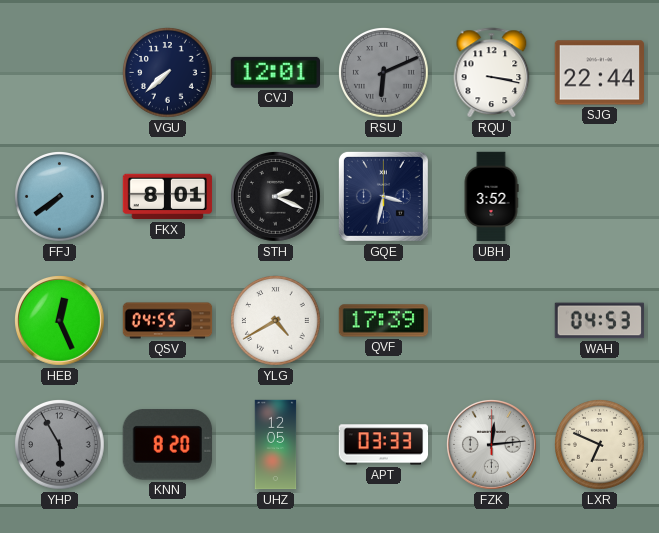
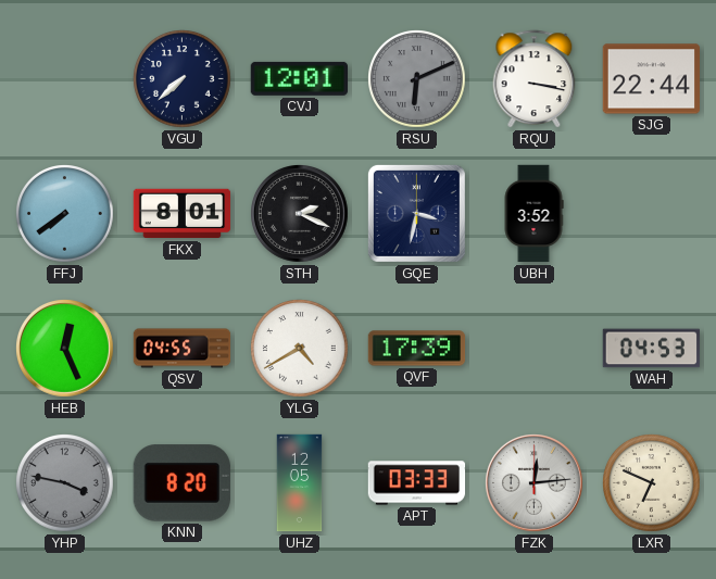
YHP: 5:55 -> 3:47 (65, 483)
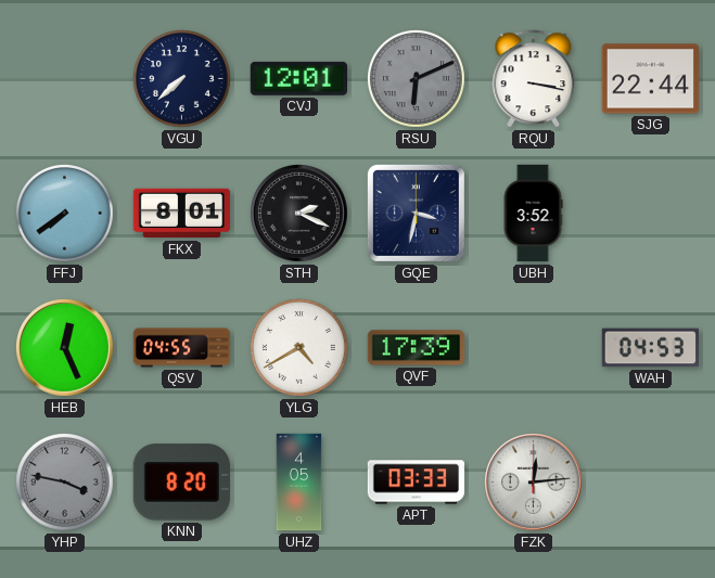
UHZ: 12:05 -> 4:05 (299, 483)
LXR: 6:49 -> none (652, 483)
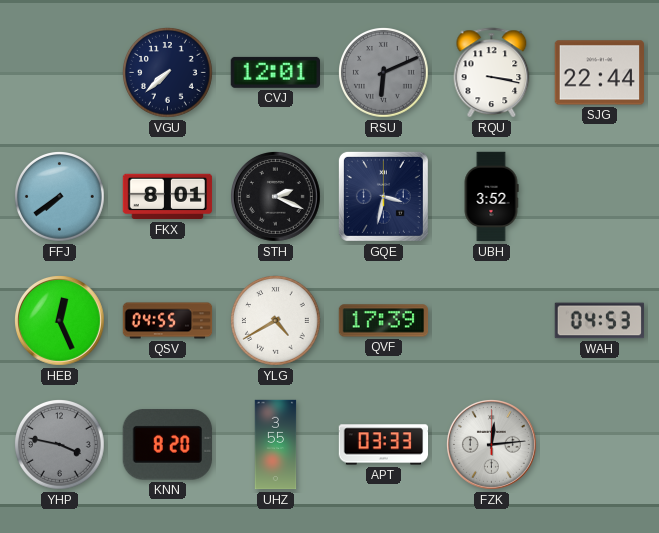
UHZ: 4:05 -> 3:55 (276, 445)
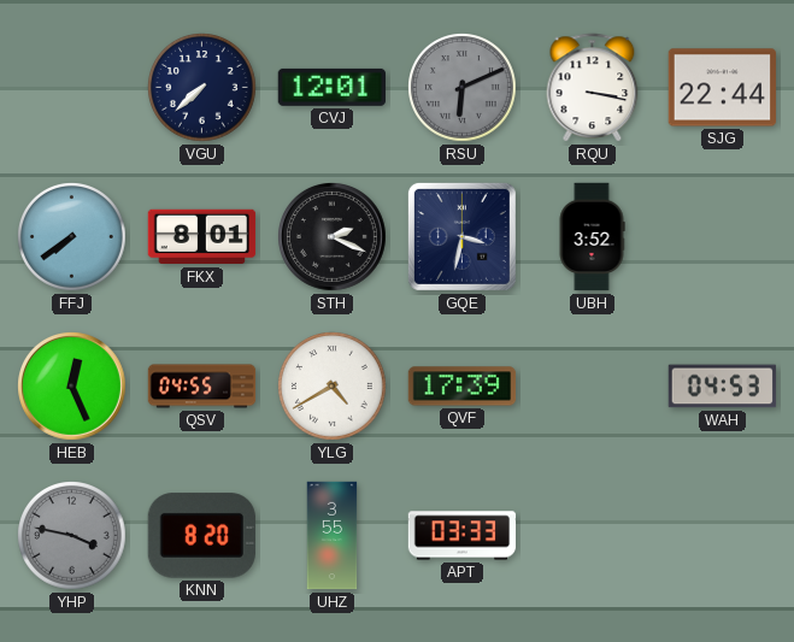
FZK: 12:14 -> none (492, 445)
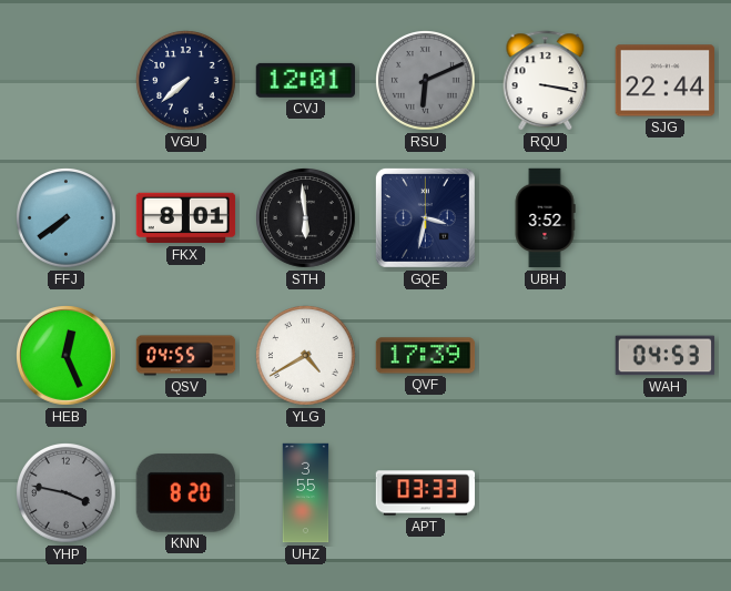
STH: 2:19 -> 5:59 (306, 218)
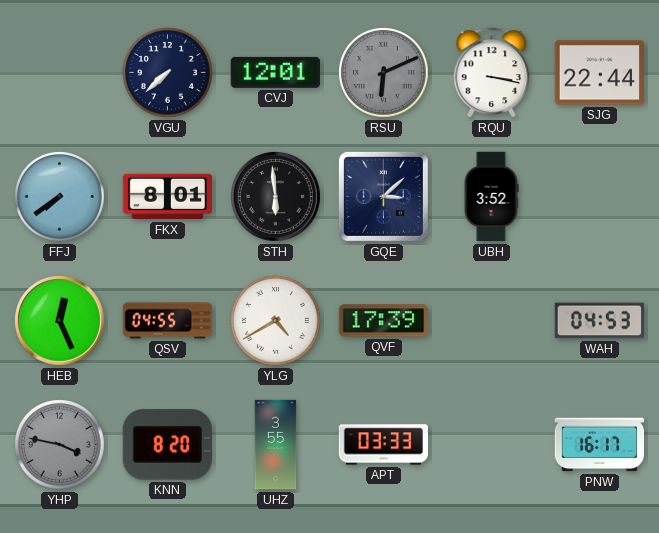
GQE: 3:32 -> 3:08 (383, 196)
PNW: none -> 16:17 (600, 445)
